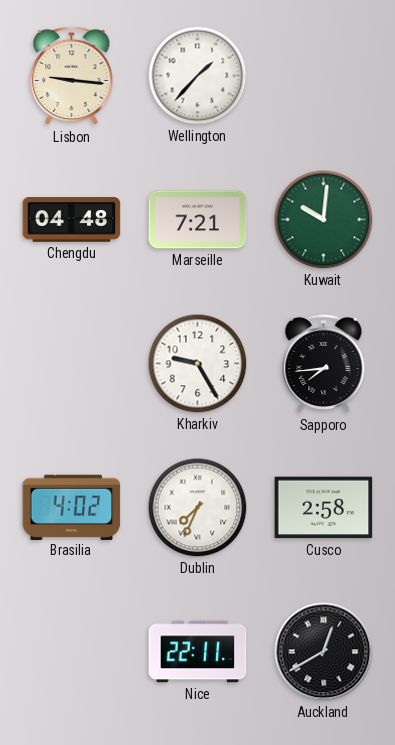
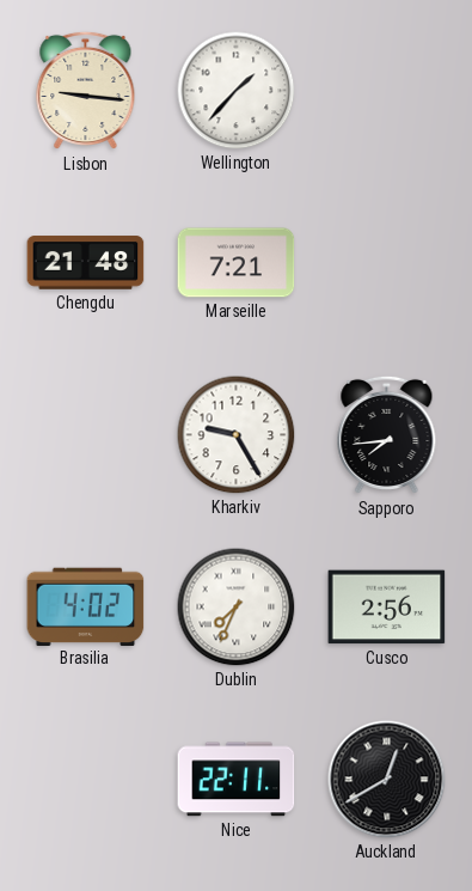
Chengdu: 04:48 -> 21:48 (86, 263)
Kuwait: 10:01 -> none (324, 220)
Cusco: 2:58 -> 2:56 (387, 608)
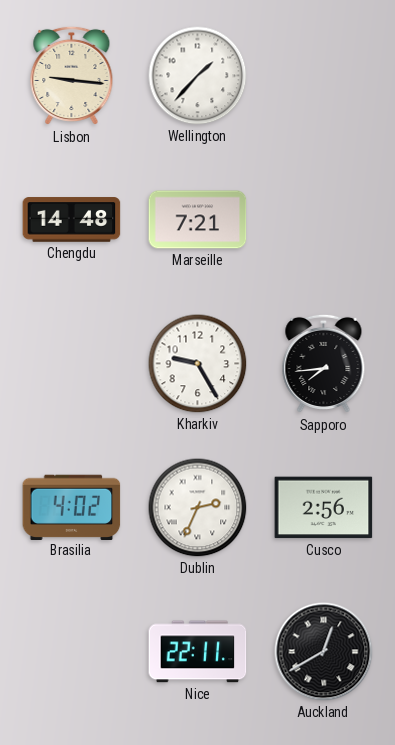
Chengdu: 21:48 -> 14:48 (72, 220)
Dublin: 7:34 -> 2:34 (198, 508)
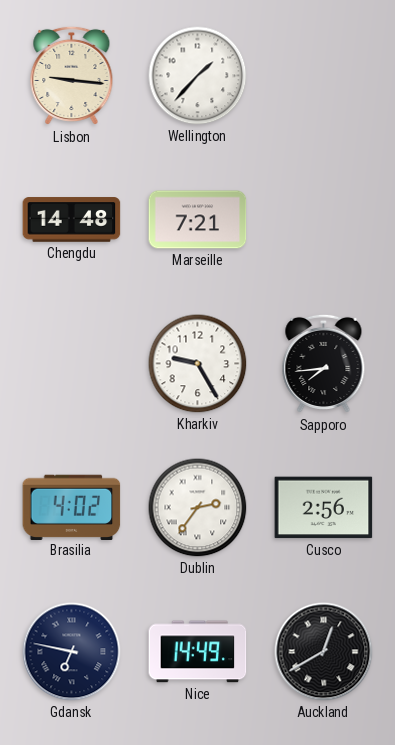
Dublin: 2:34 -> 2:36 (198, 508)
Gdansk: none -> 6:47 (72, 652)
Nice: 22:11 -> 14:49 (198, 652)
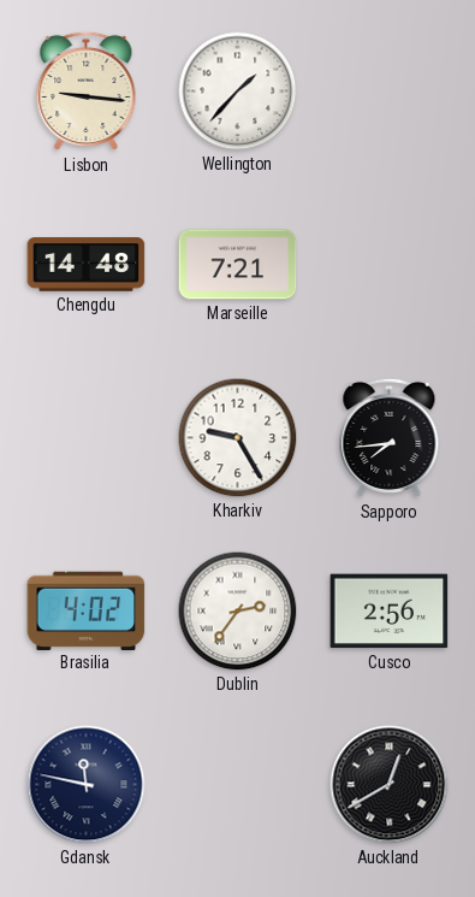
Gdansk: 6:47 -> 11:47 (87, 785)
Nice: 14:49 -> none (198, 652)
